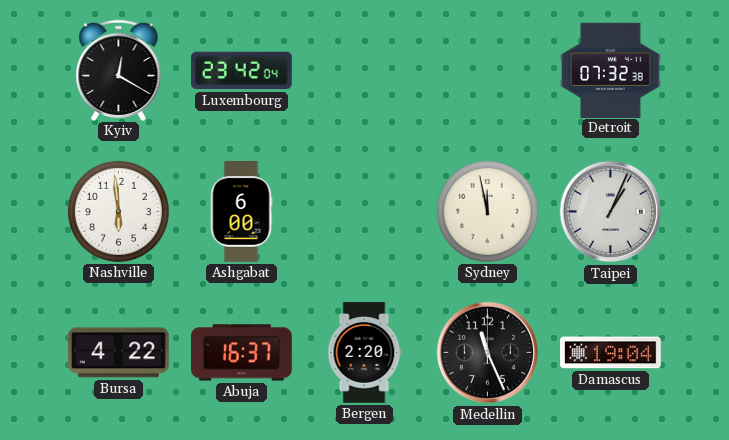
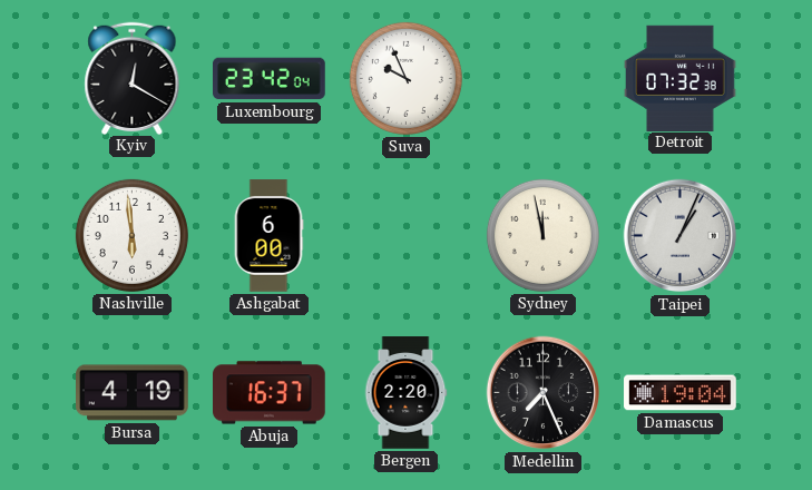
Suva: none -> 9:56 (405, 78)
Bursa: 4:22 -> 4:19 (133, 393)
Medellin: 11:26 -> 7:26 (544, 393)
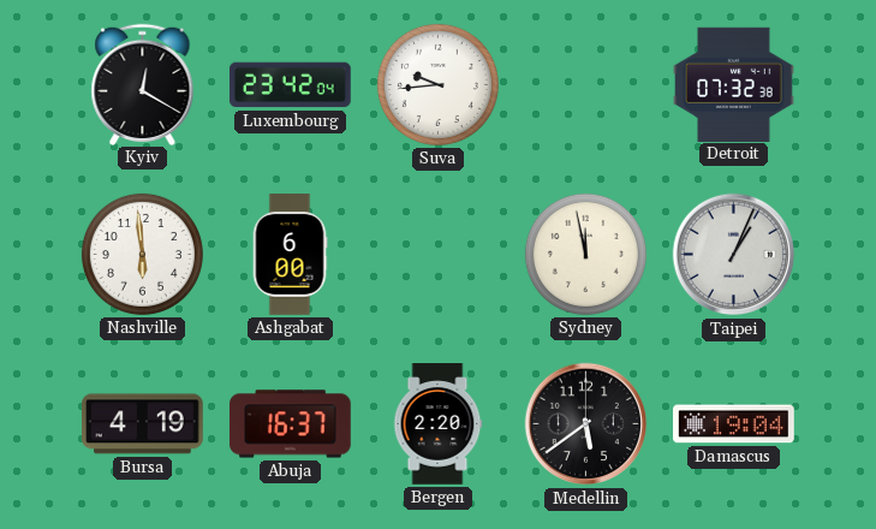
Suva: 9:56 -> 9:44 (437, 84)
Medellin: 7:26 -> 5:39 (586, 424)
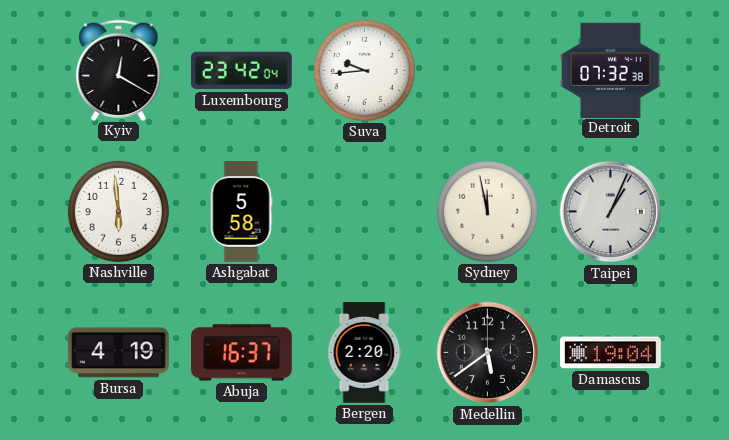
Ashgabat: 6:00 -> 5:58 (241, 212)
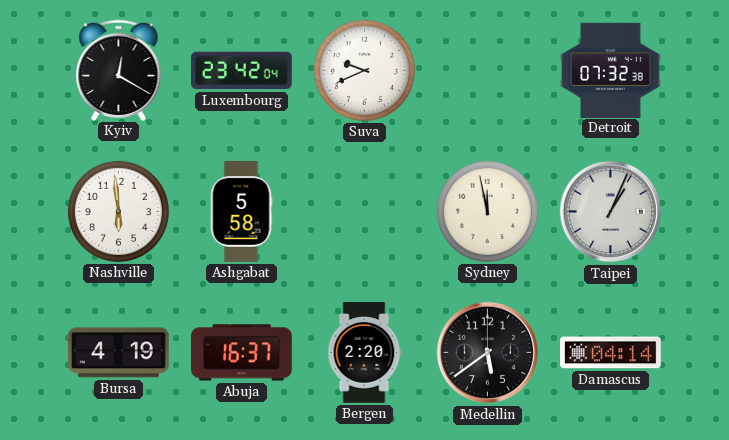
Suva: 9:44 -> 9:41 (364, 70)
Damascus: 19:04 -> 04:14 (611, 353)
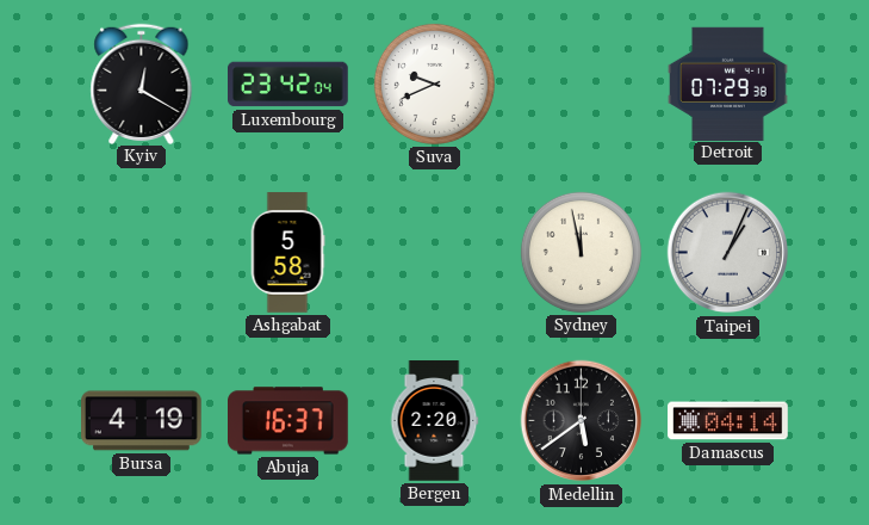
Detroit: 07:32 -> 07:29 (728, 84)
Nashville: 5:59 -> none (118, 211)
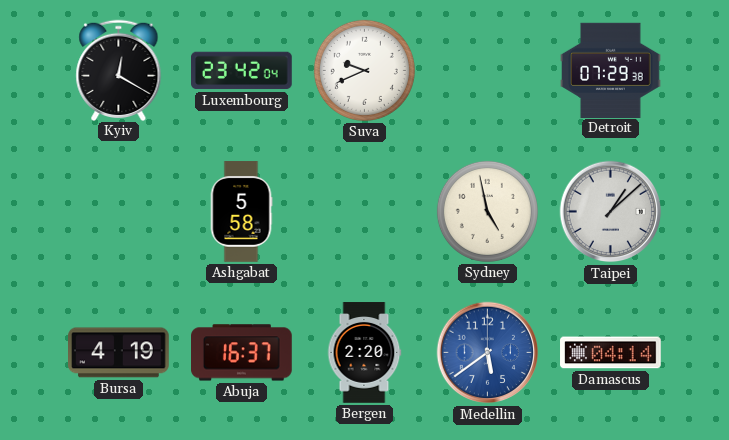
Sydney: 11:58 -> 4:58 (487, 211)
Taipei: 1:04 -> 1:08 (611, 212)
Medellin dial: black -> blue (488, 353)
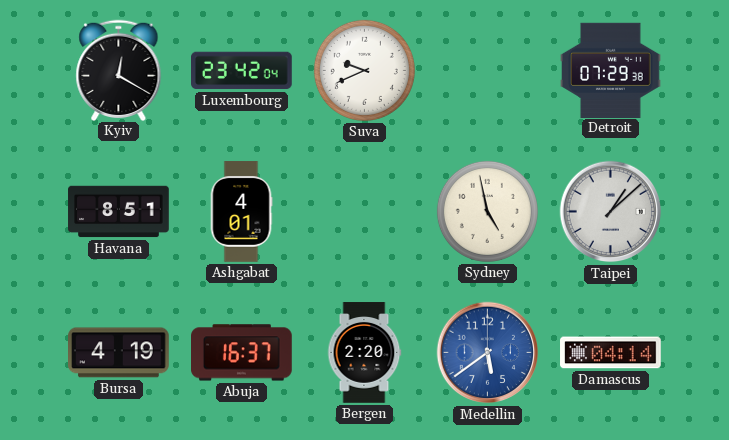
Havana: none -> 8:51 (119, 212)
Ashgabat: 5:58 -> 4:01 (241, 212)
